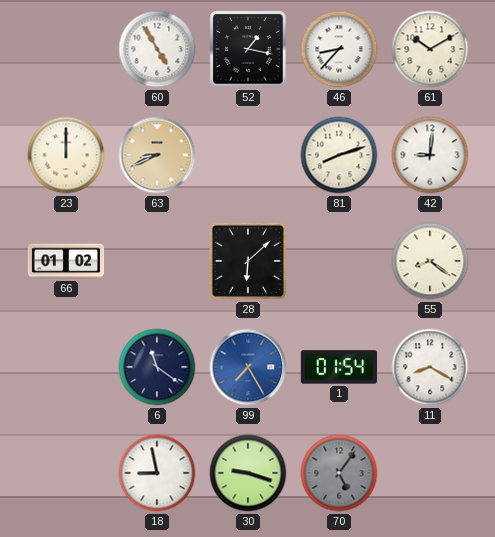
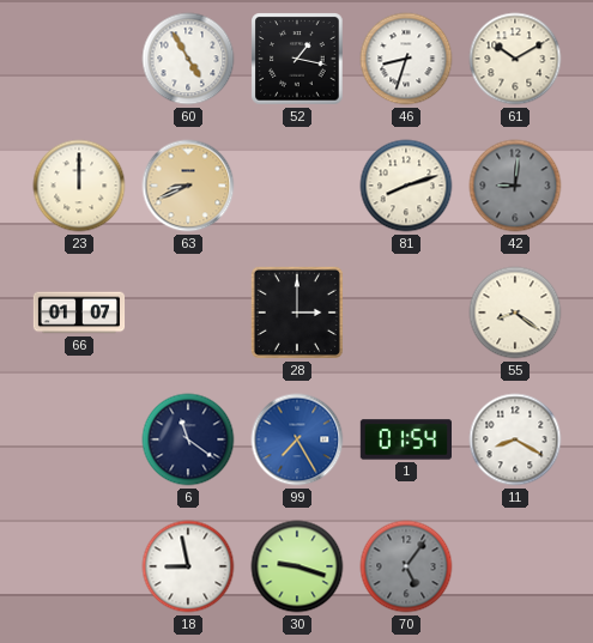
46: 8:37 -> 8:33 (406, 59)
42 dial: white -> grey (515, 186)
66: 01:02 -> 01:07 (79, 313)
28: 6:08 -> 3:00 (297, 313)
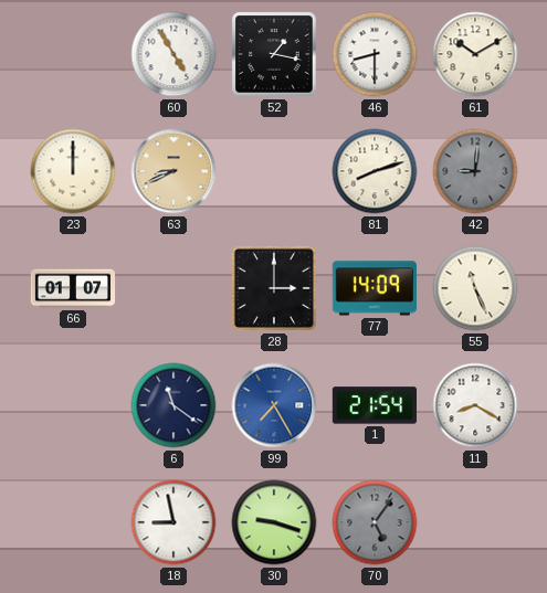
46: 8:33 -> 8:30 (375, 54)
77: none -> 14:09 (374, 288)
55: 8:21 -> 11:26 (475, 288)
1: 01:54 -> 21:54 (374, 405)
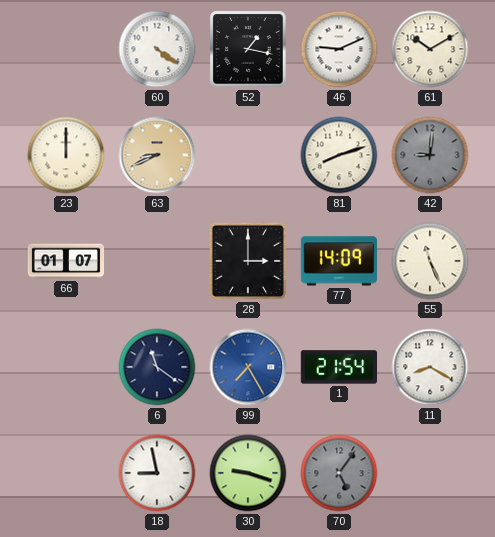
60: 4:55 -> 4:21 (157, 49)
46: 8:30 -> 9:11 (339, 49)
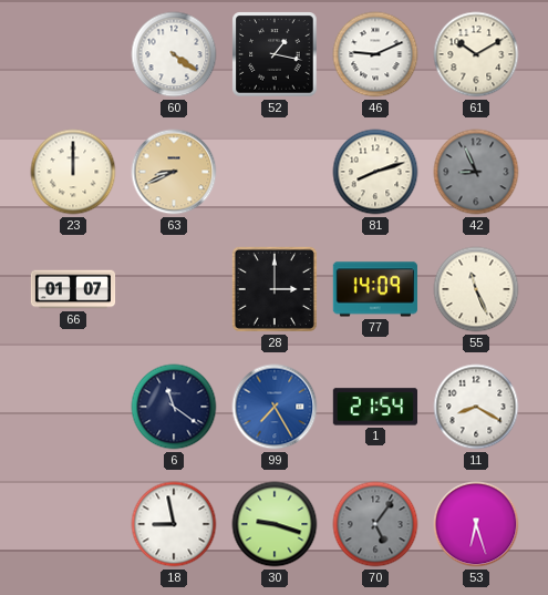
42: 9:01 -> 8:56 (476, 172)
53: none -> 6:27 (476, 524)
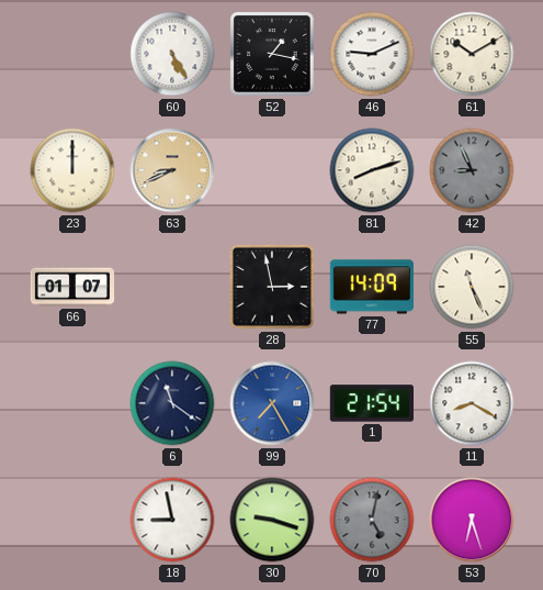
60: 4:21 -> 5:25 (172, 54)
28: 3:00 -> 2:58 (272, 287)
70: 5:06 -> 5:02 (372, 520)
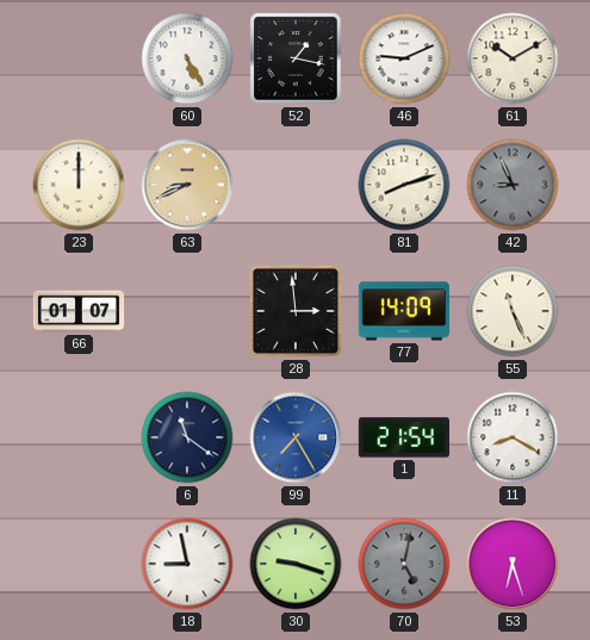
28: 2:58 -> 2:59 (296, 311)
